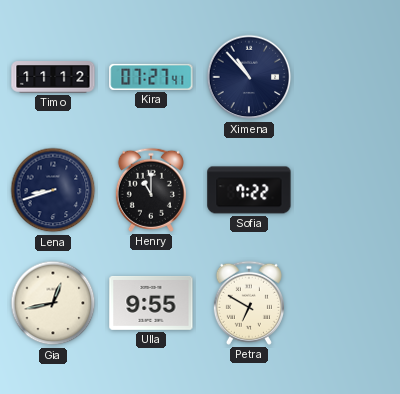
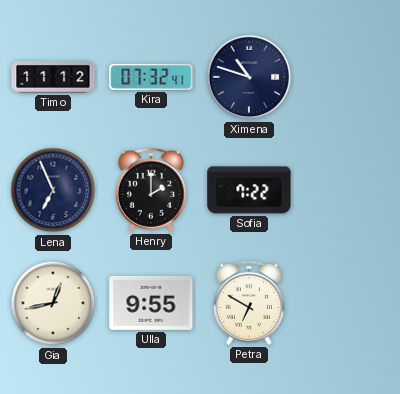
Kira: 07:27 -> 07:32 (151, 77)
Ximena: 10:53 -> 10:48 (249, 77)
Lena: 8:42 -> 6:56 (53, 190)
Henry: 11:00 -> 2:00 (151, 190)
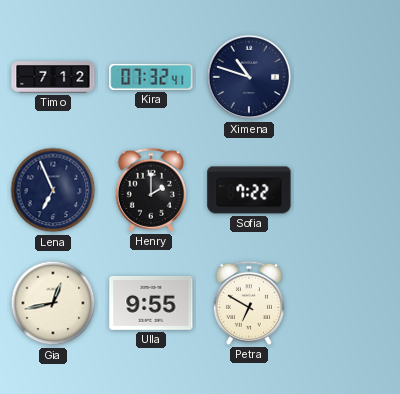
Timo: 11:12 -> 7:12 (53, 77)
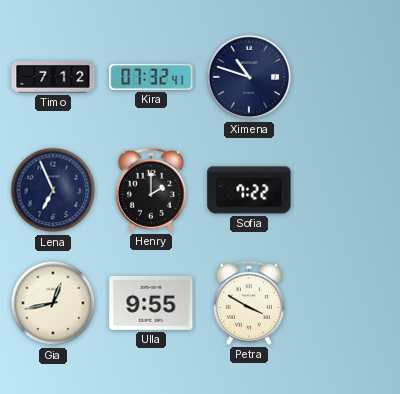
Petra: 6:50 -> 3:50 (249, 303)
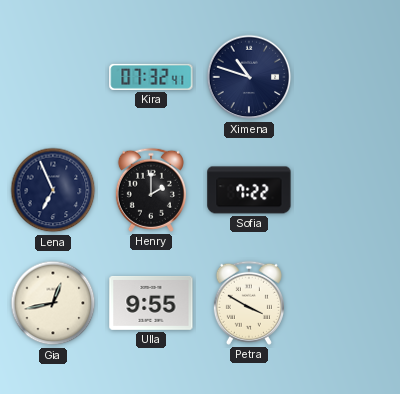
Timo: 7:12 -> none (53, 77)
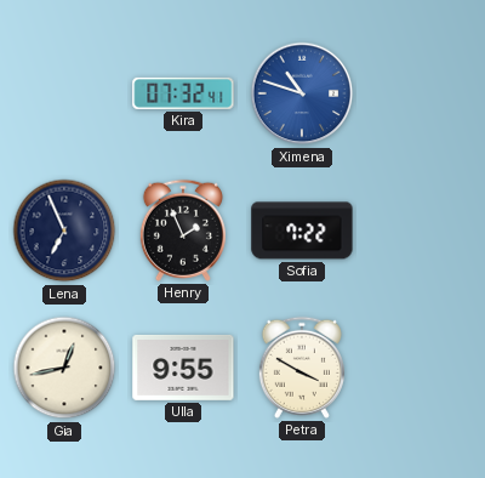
Ximena dial: navy -> blue (302, 93)
Henry: 2:00 -> 1:56 (183, 231)
